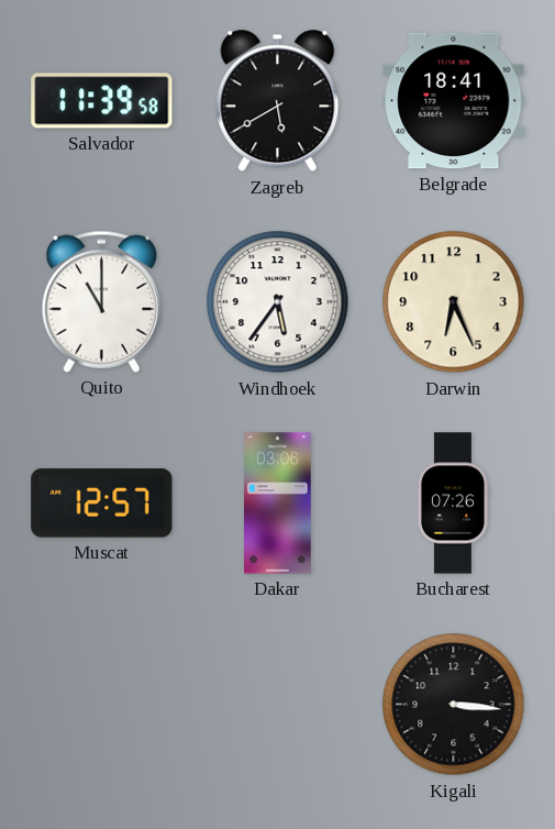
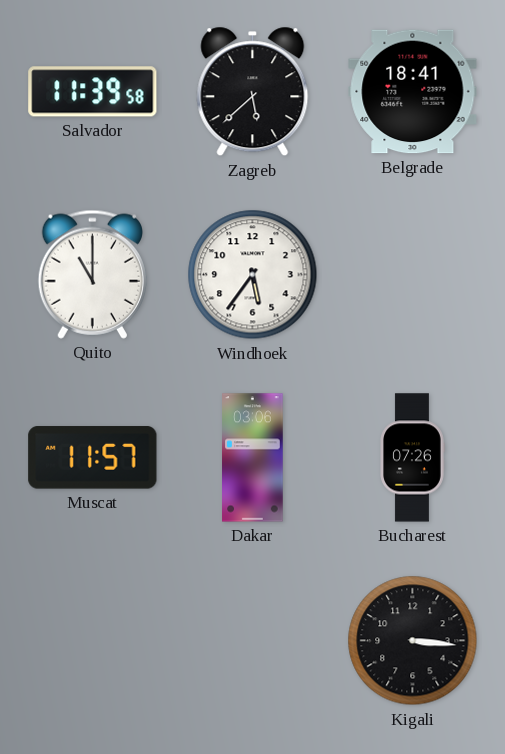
Zagreb: 5:40 -> 5:38 (253, 92)
Darwin: 6:26 -> none (454, 302)
Muscat: 12:57 -> 11:57 (93, 458)
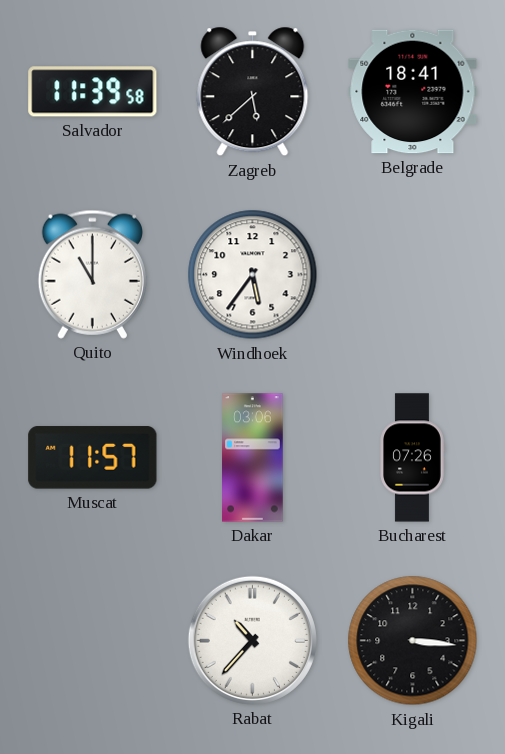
Rabat: none -> 10:37 (252, 640)
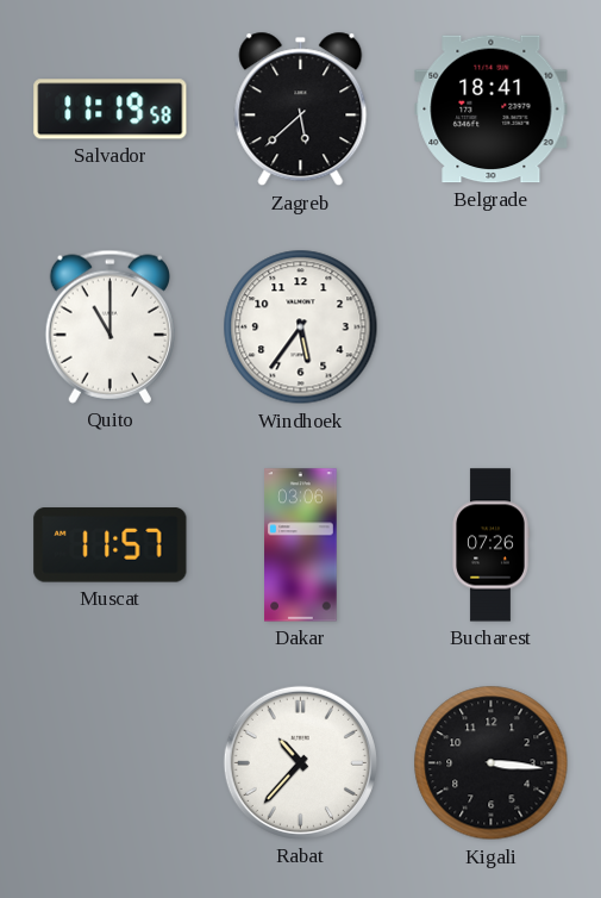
Salvador: 11:39 -> 11:19 (111, 110)
